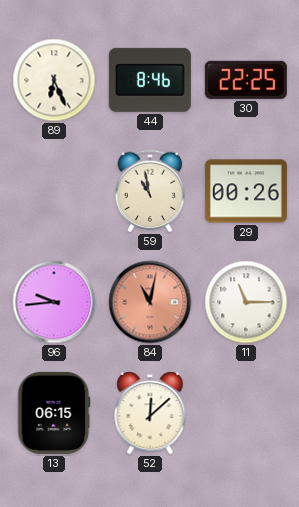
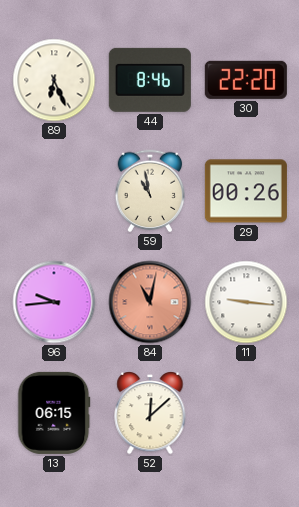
30: 22:25 -> 22:20 (246, 80)
11: 11:15 -> 9:16 (246, 302)
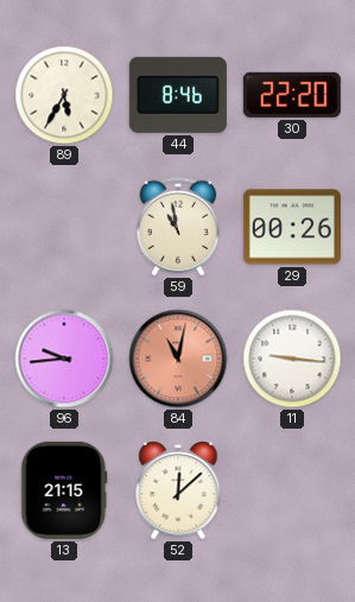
89: 6:26 -> 5:35 (64, 95)
13: 06:15 -> 21:15 (64, 490)
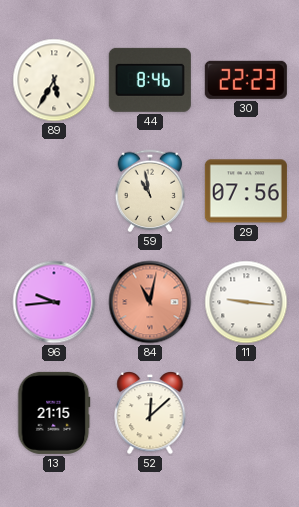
30: 22:20 -> 22:23 (246, 80)
29: 00:26 -> 07:56 (246, 191)
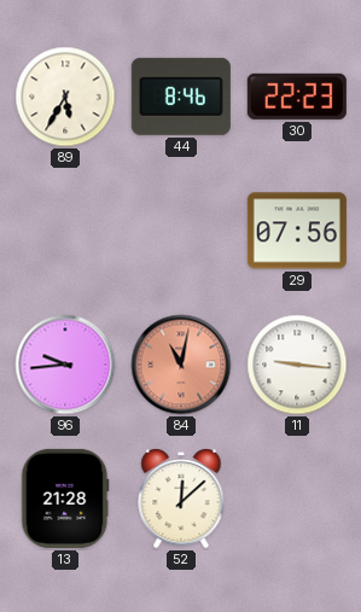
59: 10:58 -> none (150, 191)
13: 21:15 -> 21:28 (65, 499)
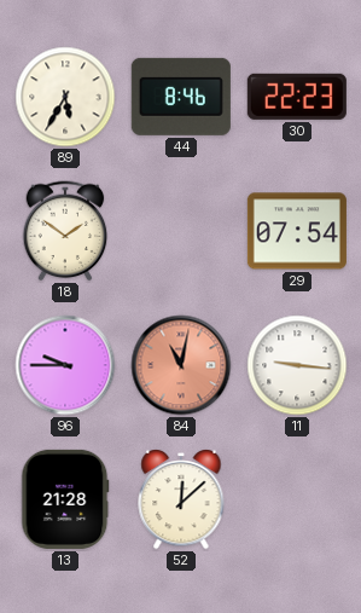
18: none -> 1:51 (65, 231)
29: 07:56 -> 07:54 (297, 231)
96: 9:44 -> 9:45 (65, 365)
